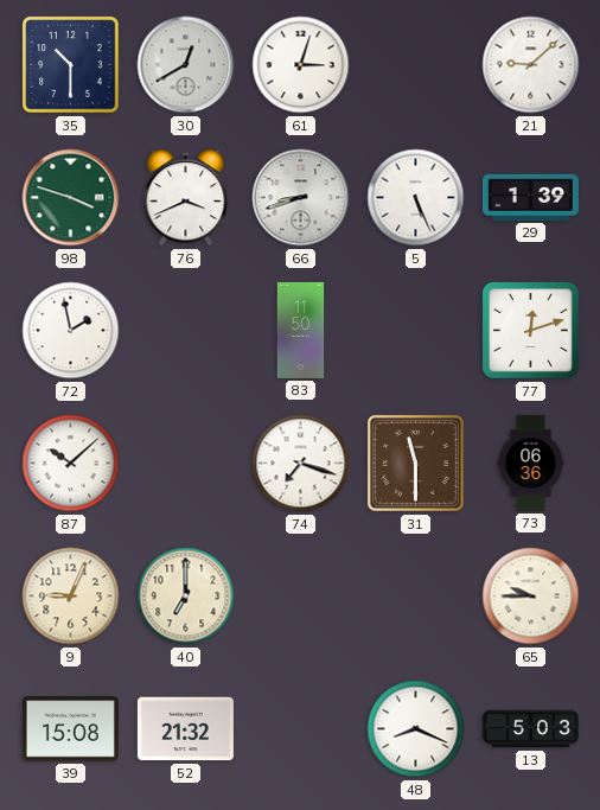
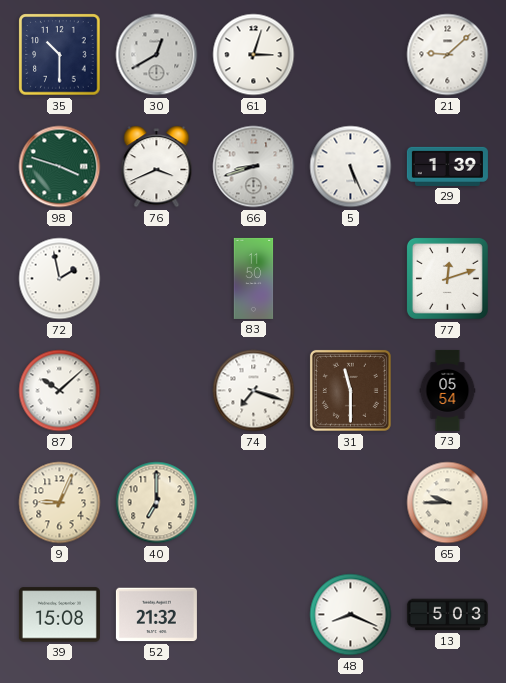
73: 06:36 -> 05:54 (448, 390)
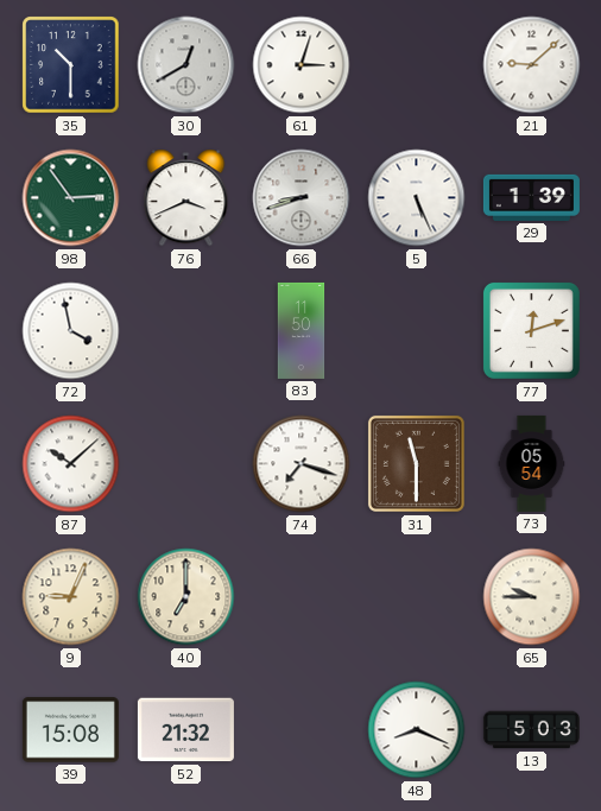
98: 3:48 -> 2:54 (71, 198)
72: 1:58 -> 3:58 (71, 331)
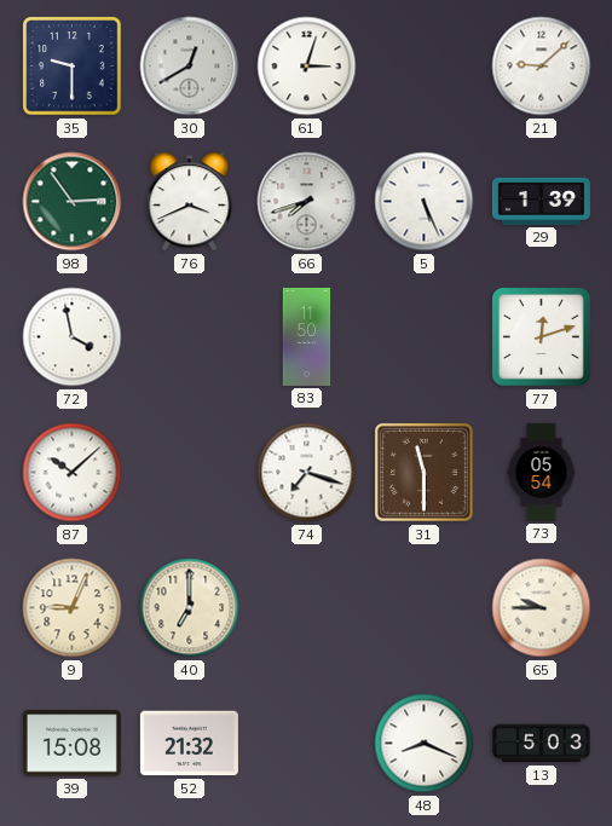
35: 10:30 -> 9:30 (73, 67)
66: 8:42 -> 7:42 (307, 202)
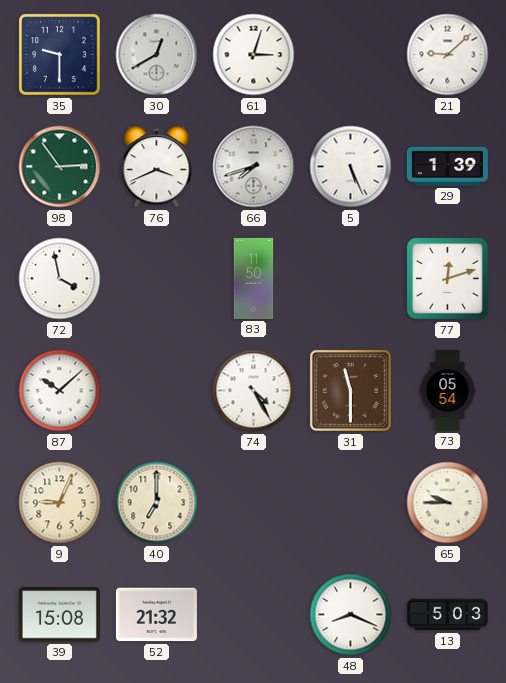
74: 7:18 -> 4:25 (254, 391)
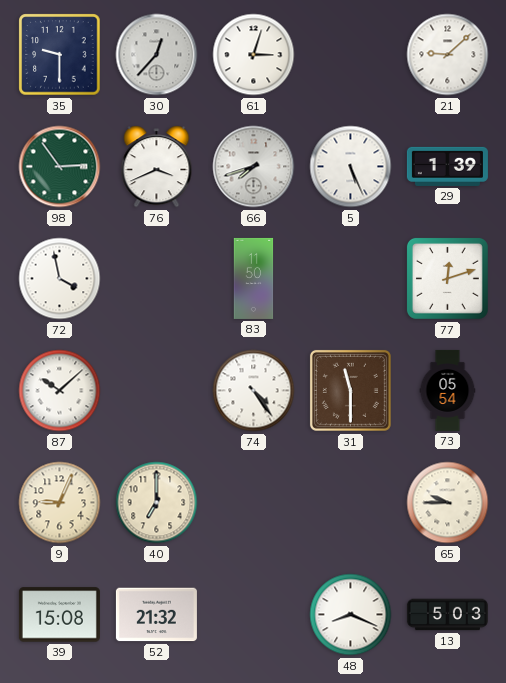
30: 12:40 -> 12:37 (157, 55)
74: 4:25 -> 4:24 (254, 391)
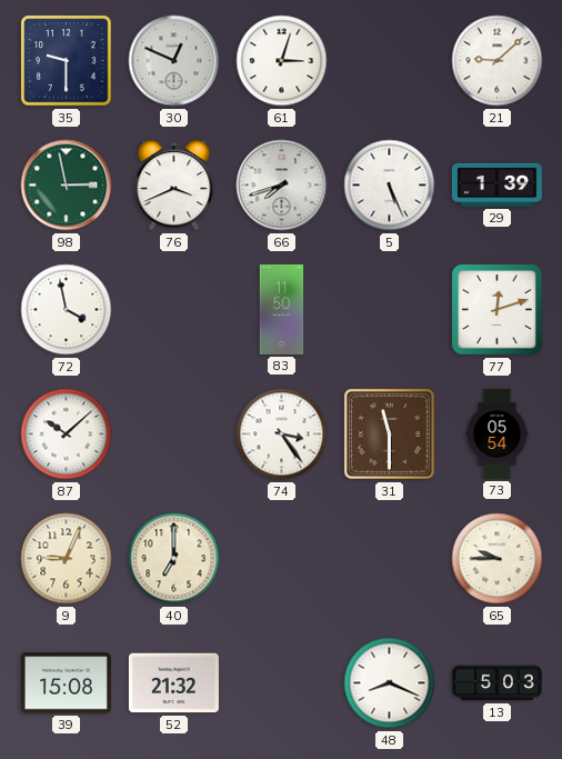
30: 12:37 -> 12:49 (174, 61)
98: 2:54 -> 2:58 (67, 186)
74: 4:24 -> 3:24 (282, 435)
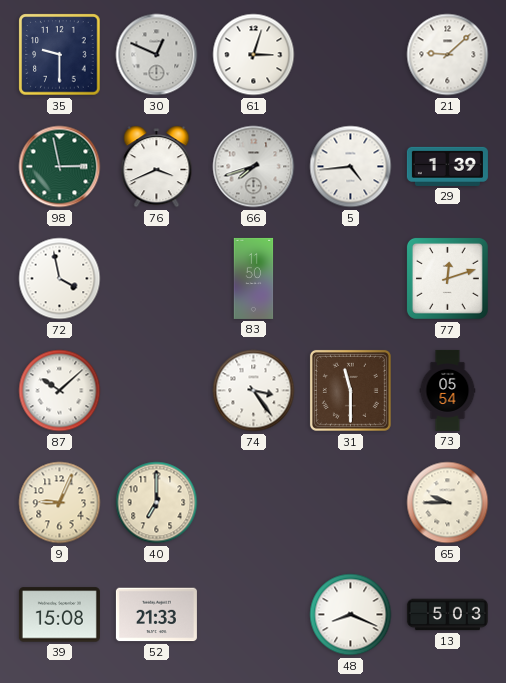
5: 5:26 -> 4:44 (351, 167)
52: 21:32 -> 21:33 (156, 615)
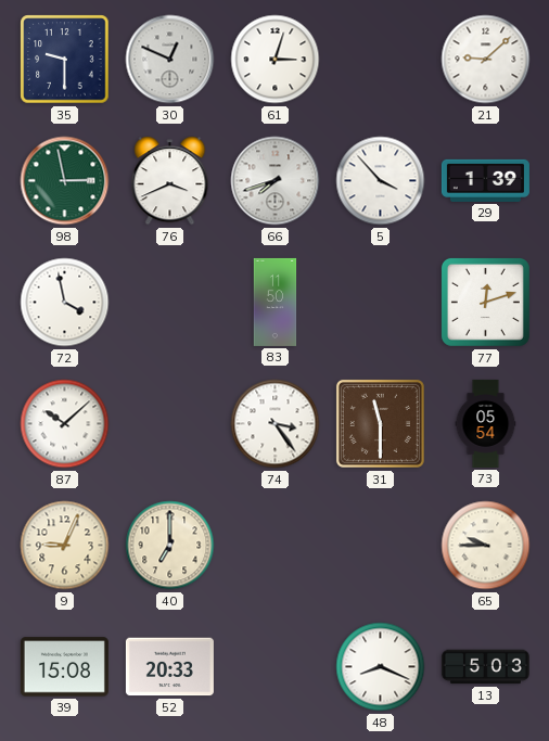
5: 4:44 -> 3:53 (381, 181)
52: 21:33 -> 20:33 (169, 667)
